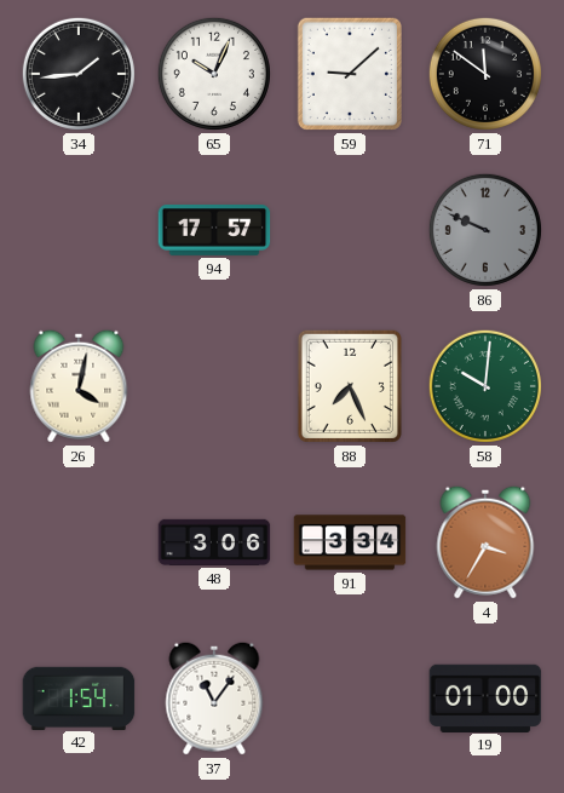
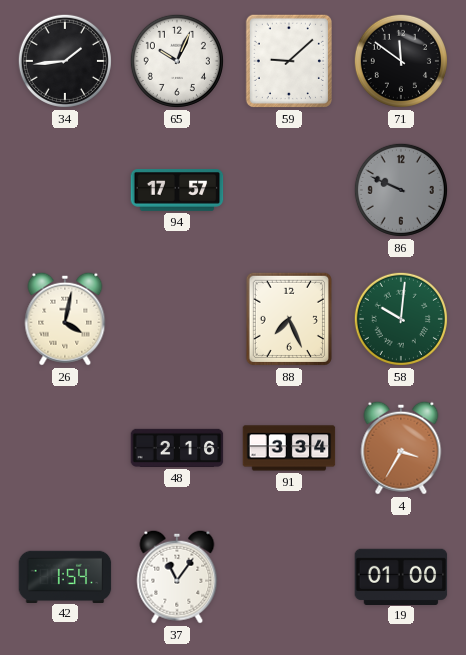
48: 3:06 -> 2:16 (177, 448)
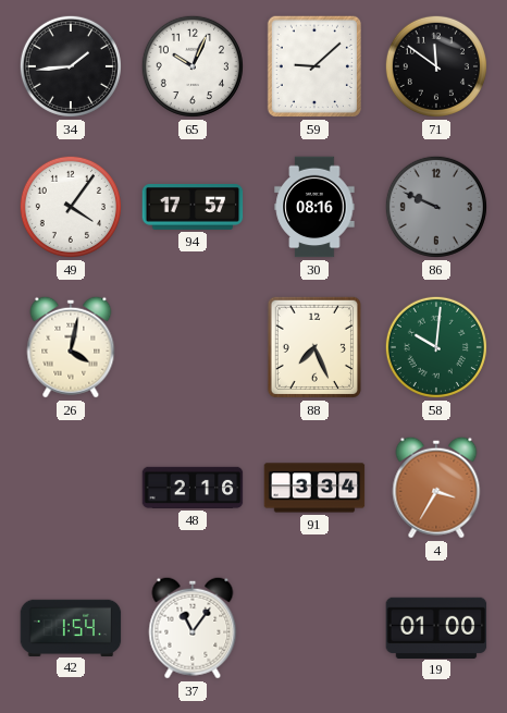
49: none -> 4:06 (71, 207)
30: none -> 08:16 (314, 207)
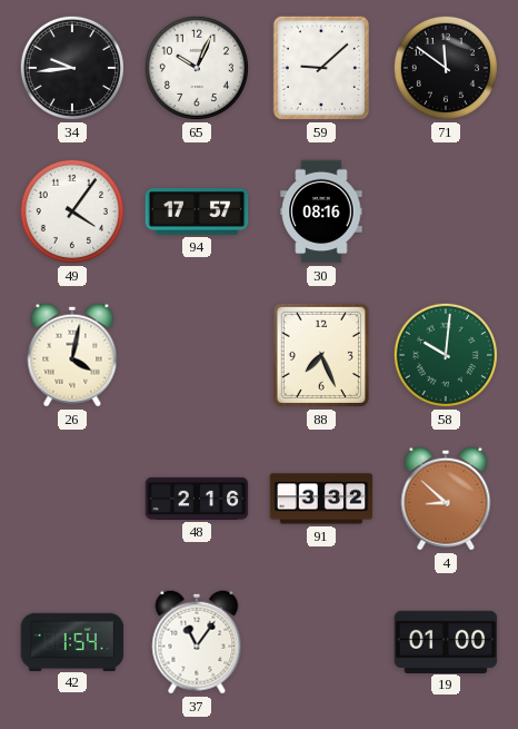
34: 1:44 -> 9:44 (72, 68)
86: 9:49 -> none (436, 207)
91: 3:34 -> 3:32 (321, 499)
4: 3:35 -> 8:52 (446, 499)
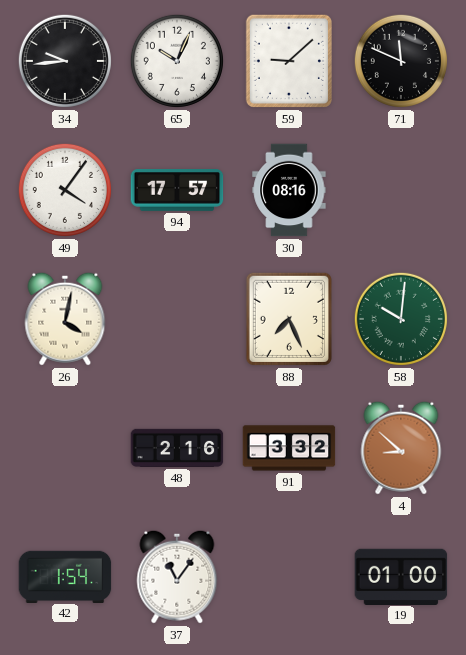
71: 11:51 -> 11:49 (401, 61)
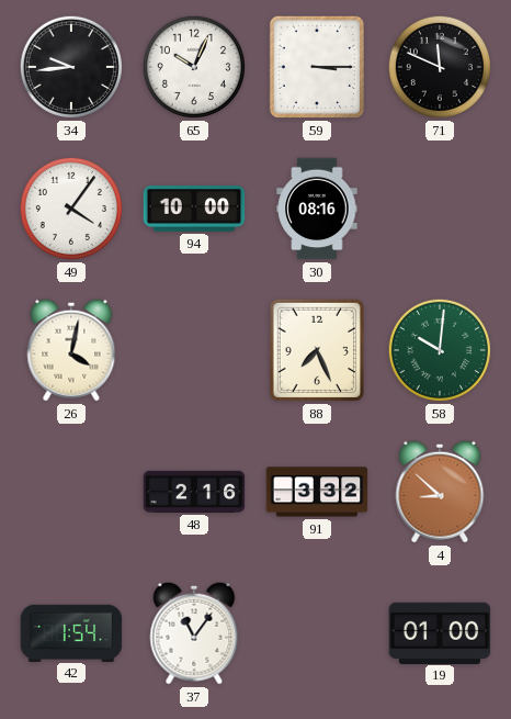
59: 9:08 -> 3:15 (317, 67)
94: 17:57 -> 10:00 (194, 210)
